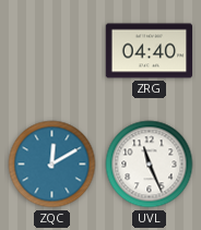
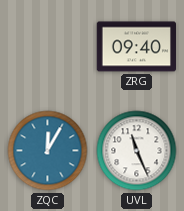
ZRG: 04:40 -> 09:40 (136, 47)
ZQC: 12:10 -> 12:05 (48, 151)
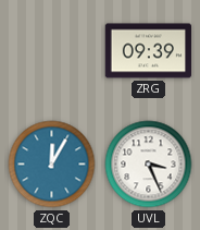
ZRG: 09:40 -> 09:39 (148, 51)
UVL: 11:26 -> 3:26 (149, 165)
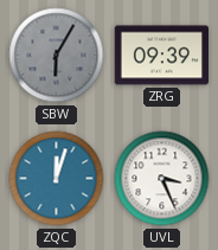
SBW: none -> 6:05 (57, 56)
ZQC: 12:05 -> 12:03 (57, 179)
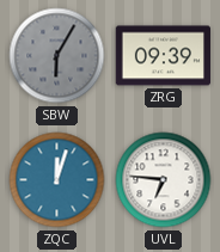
UVL: 3:26 -> 6:46 (164, 180)
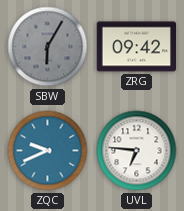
ZRG: 09:39 -> 09:42 (136, 47)
ZQC: 12:03 -> 9:41 (48, 151)
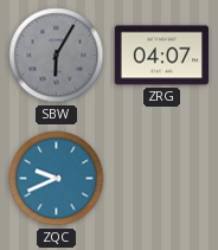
ZRG: 09:42 -> 04:07 (161, 56)
UVL: 6:46 -> none (137, 151)
